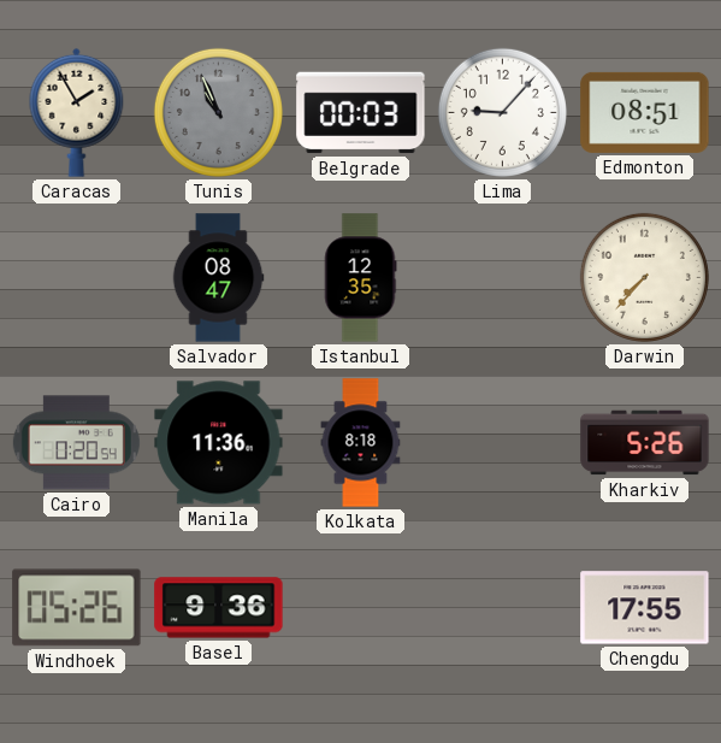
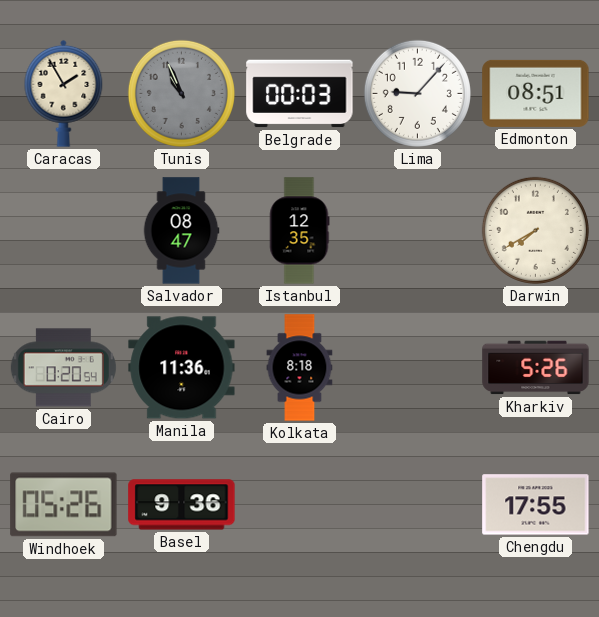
Darwin: 7:37 -> 7:40 (535, 230)
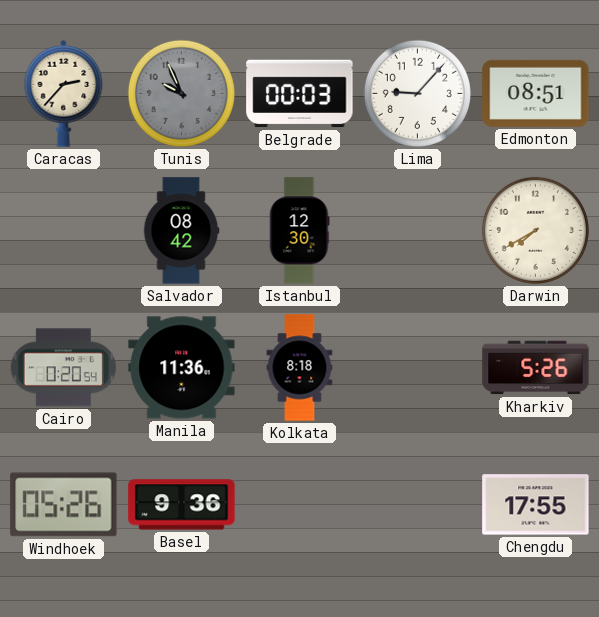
Caracas: 1:55 -> 2:37 (64, 93)
Tunis: 10:56 -> 9:56 (181, 93)
Salvador: 08:47 -> 08:42 (181, 231)
Istanbul: 12:35 -> 12:30 (299, 231)
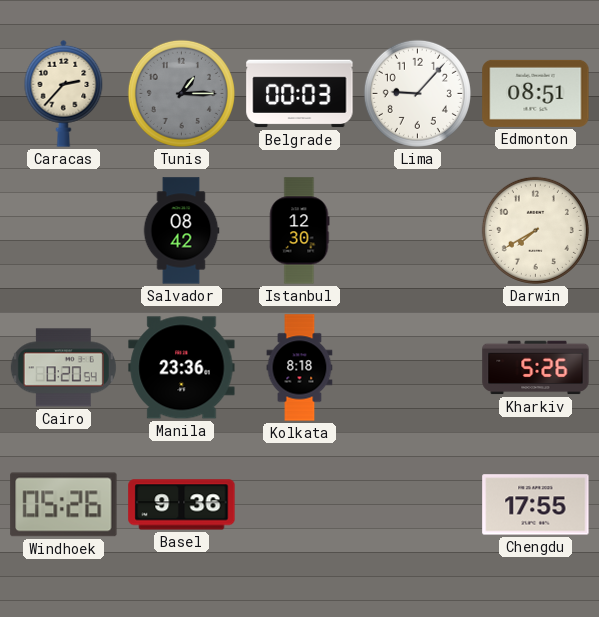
Tunis: 9:56 -> 1:15 (181, 93)
Manila: 11:36 -> 23:36 (182, 368)
